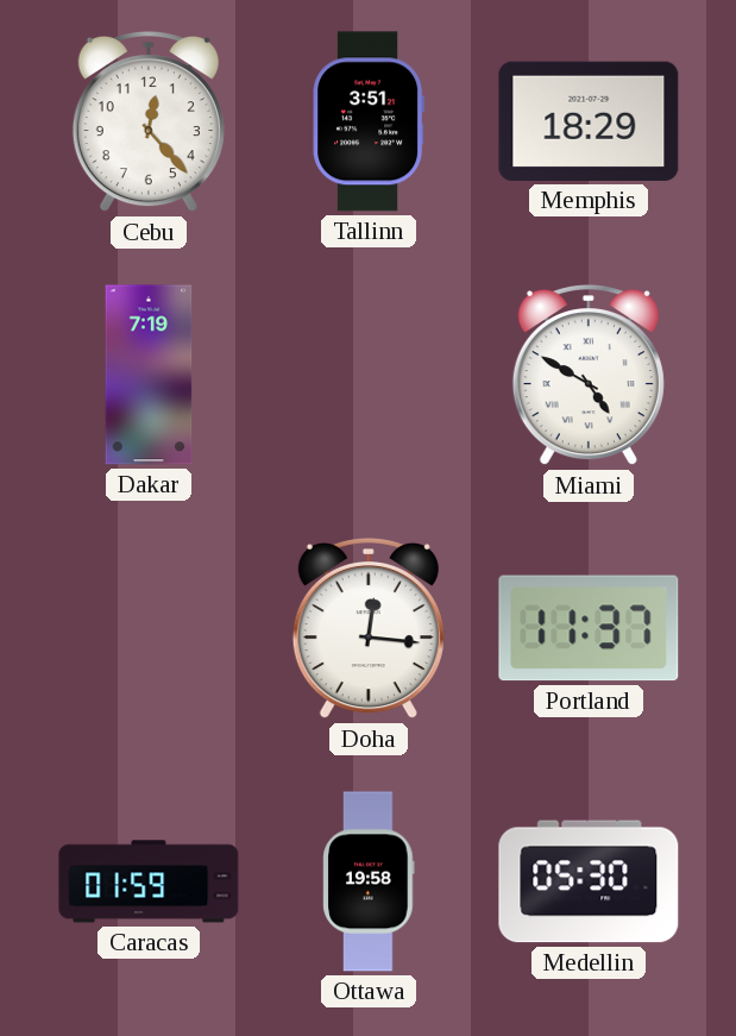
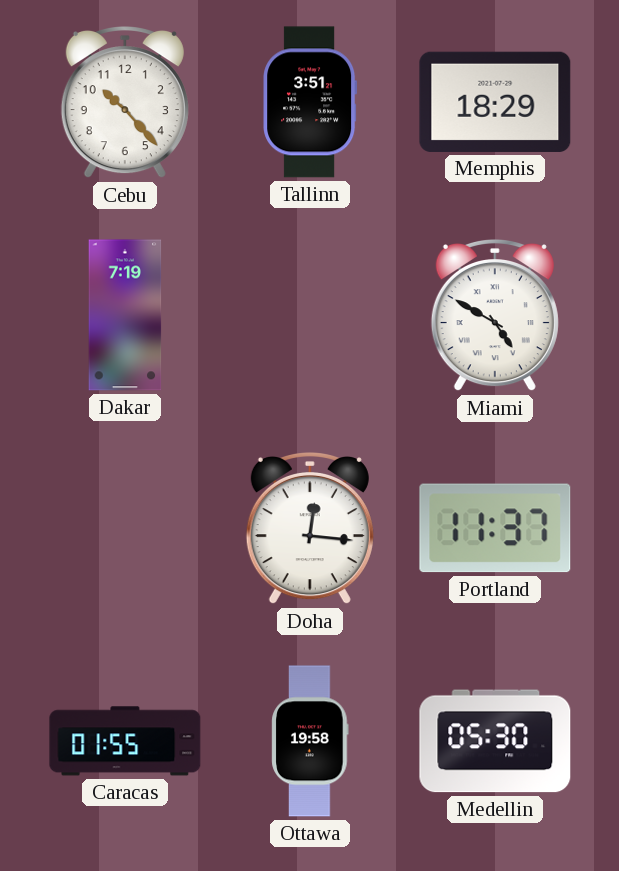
Cebu: 12:23 -> 10:23 (125, 103)
Caracas: 01:59 -> 01:55 (125, 741)
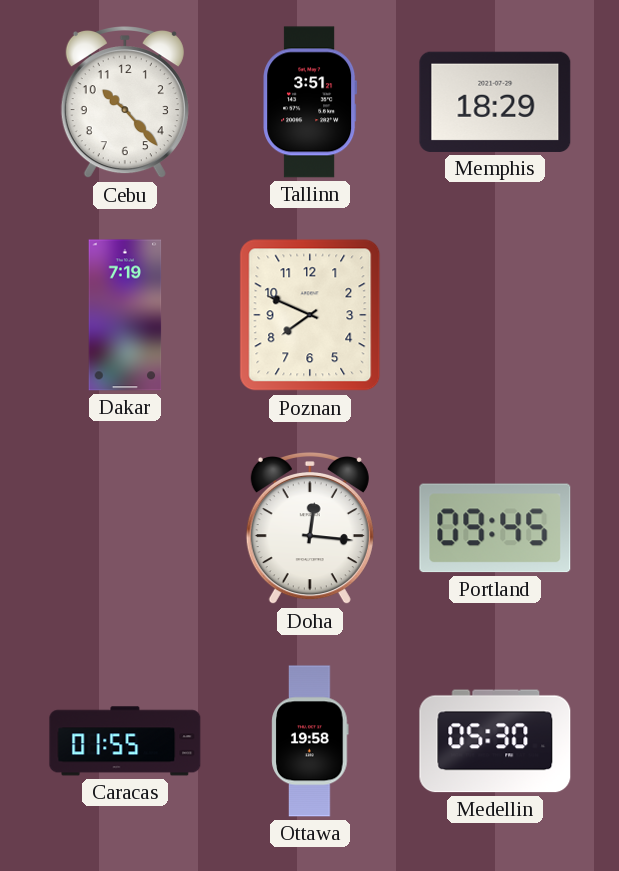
Poznan: none -> 7:49 (310, 315)
Miami: 4:50 -> none (495, 316)
Portland: 11:37 -> 09:45 (495, 528)
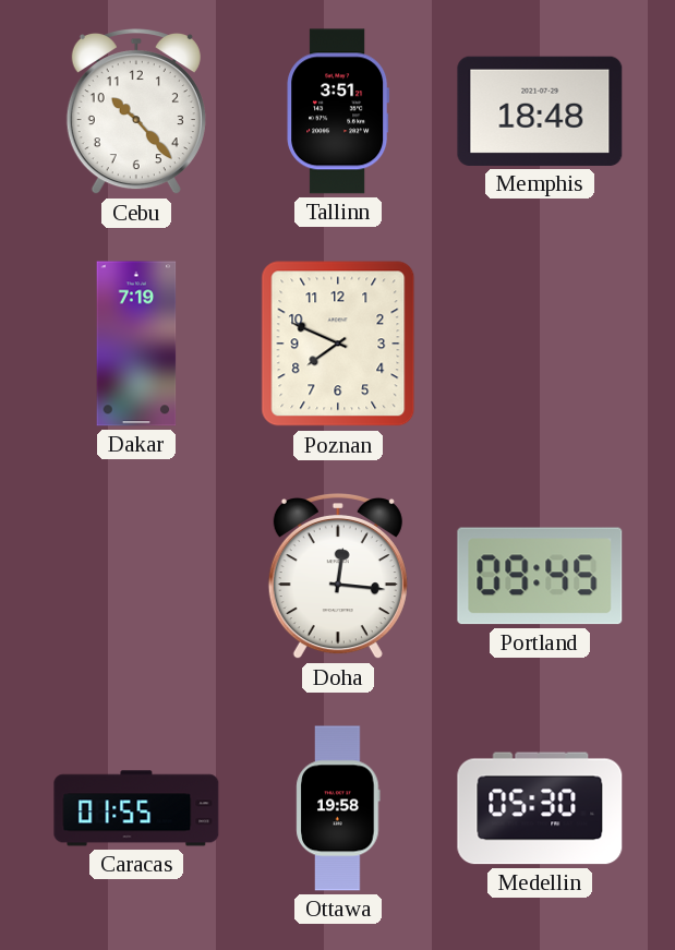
Memphis: 18:29 -> 18:48 (540, 111)
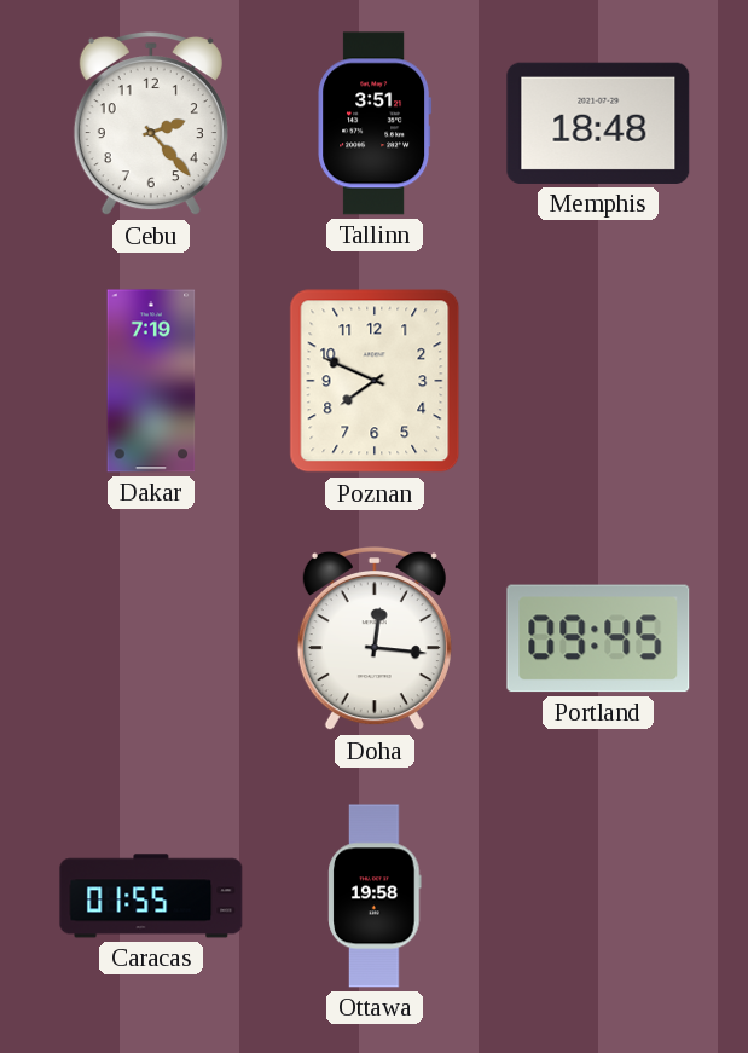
Cebu: 10:23 -> 2:23 (151, 125)
Medellin: 05:30 -> none (540, 808)
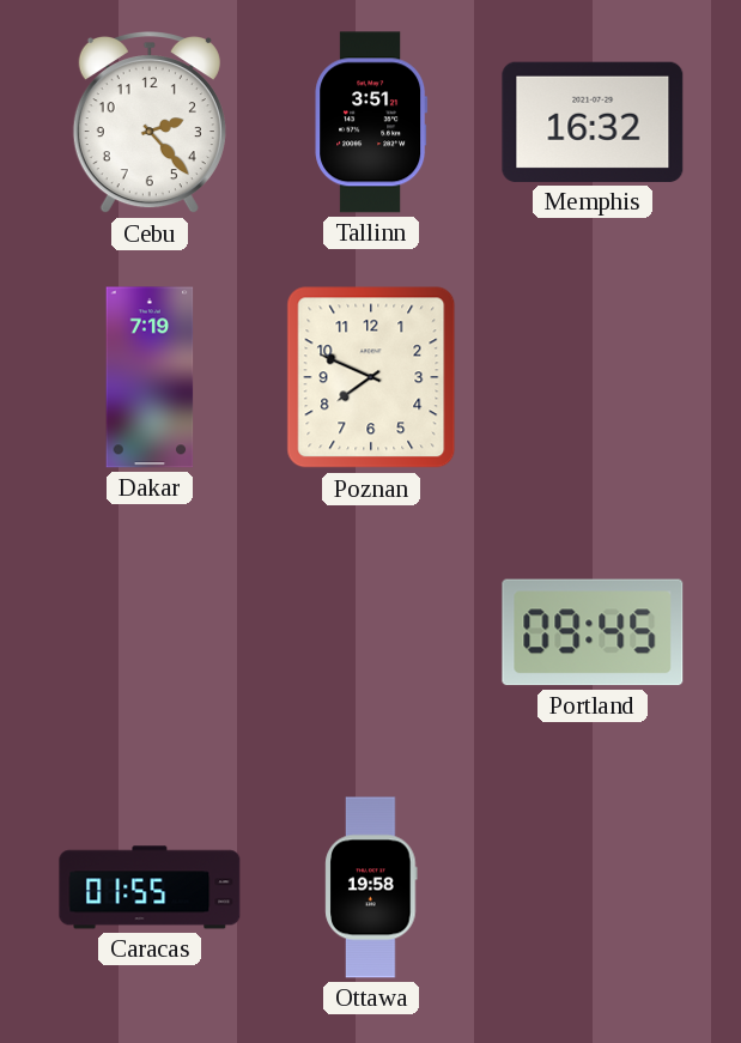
Memphis: 18:48 -> 16:32 (593, 122)
Doha: 12:16 -> none (375, 640)
